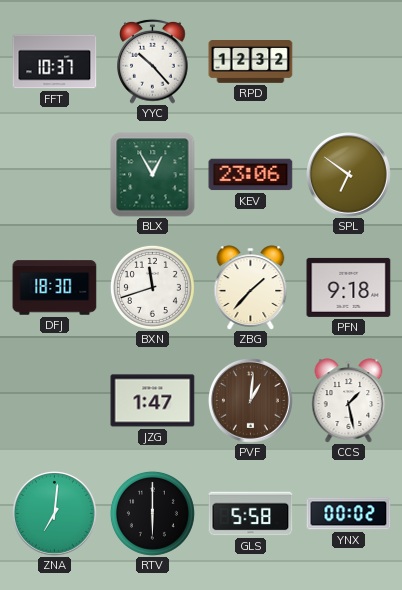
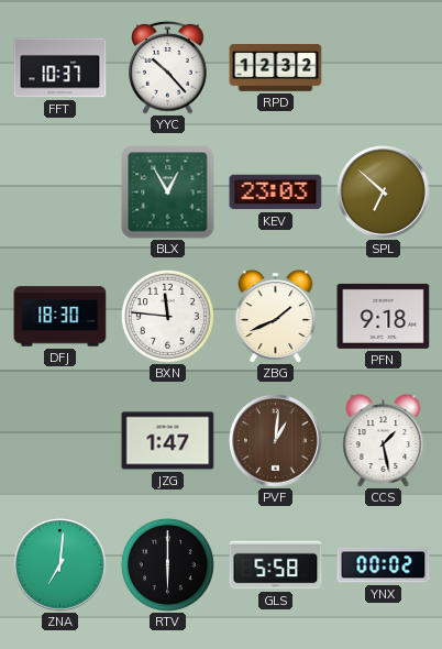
KEV: 23:06 -> 23:03 (276, 193)
SPL: 6:51 -> 6:52 (384, 193)
BXN: 11:42 -> 11:46 (167, 316)
ZBG: 1:37 -> 1:41 (276, 317)
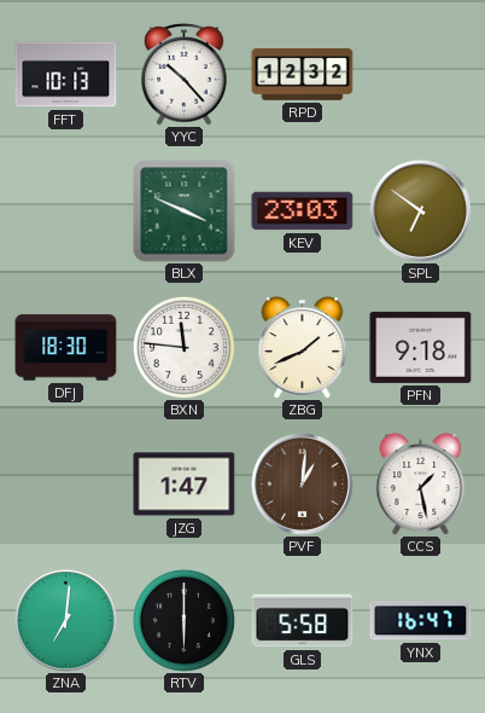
FFT: 10:37 -> 10:13 (66, 75)
BLX: 12:55 -> 3:49 (185, 211)
SPL: 6:52 -> 6:51 (421, 211)
YNX: 00:02 -> 16:47 (421, 621)
